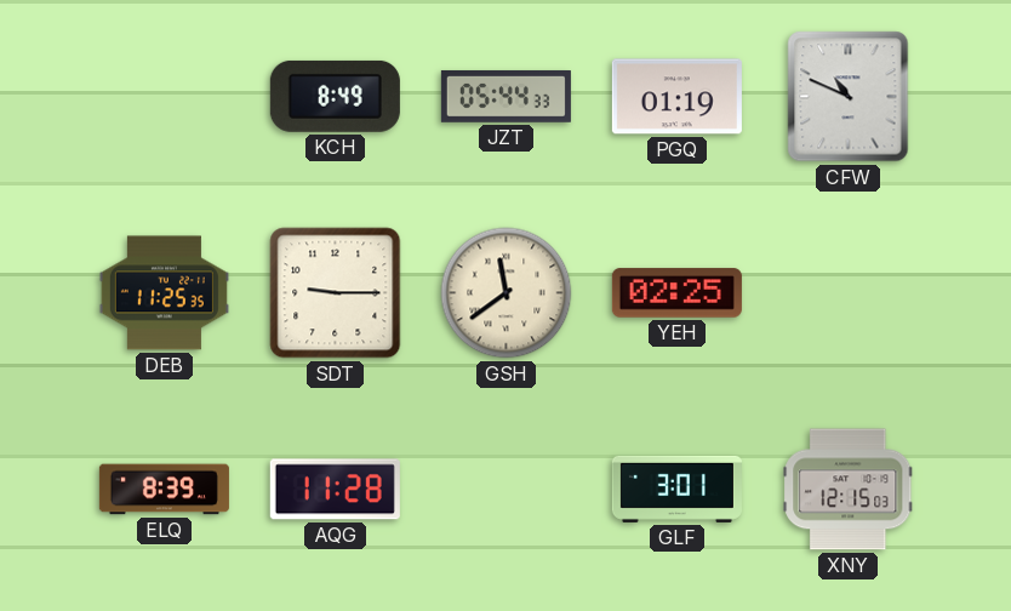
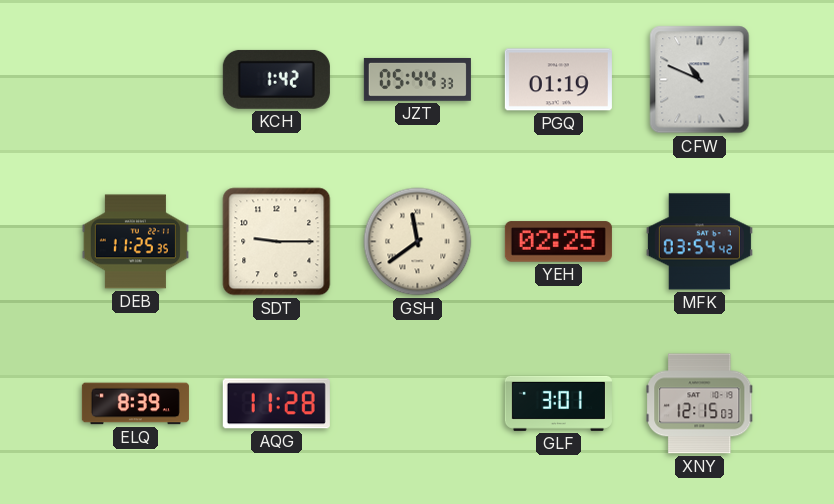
KCH: 8:49 -> 1:42 (276, 79)
MFK: none -> 03:54 (699, 242)
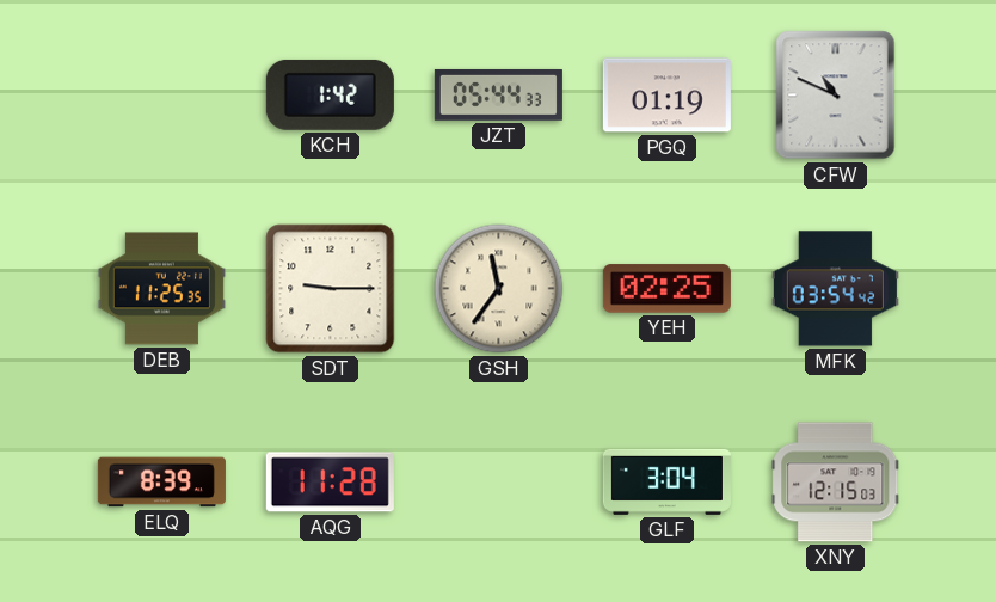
GSH: 11:39 -> 11:36 (499, 289)
GLF: 3:01 -> 3:04 (666, 481)
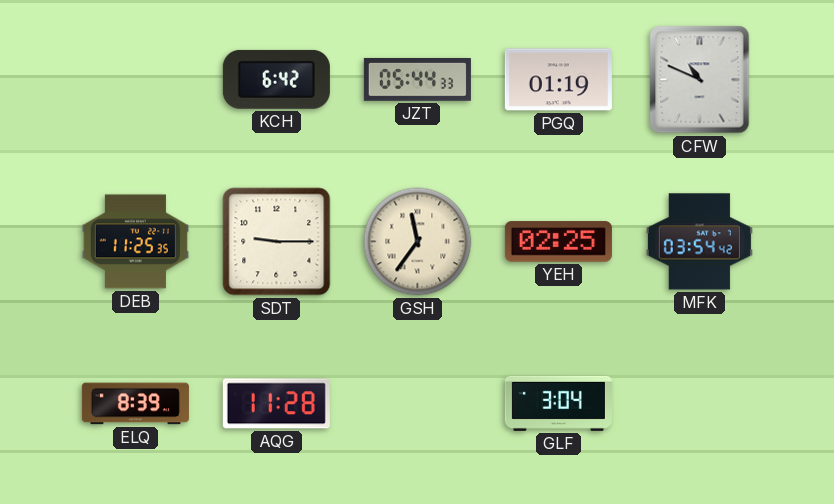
KCH: 1:42 -> 6:42 (276, 79)
XNY: 12:15 -> none (836, 483)
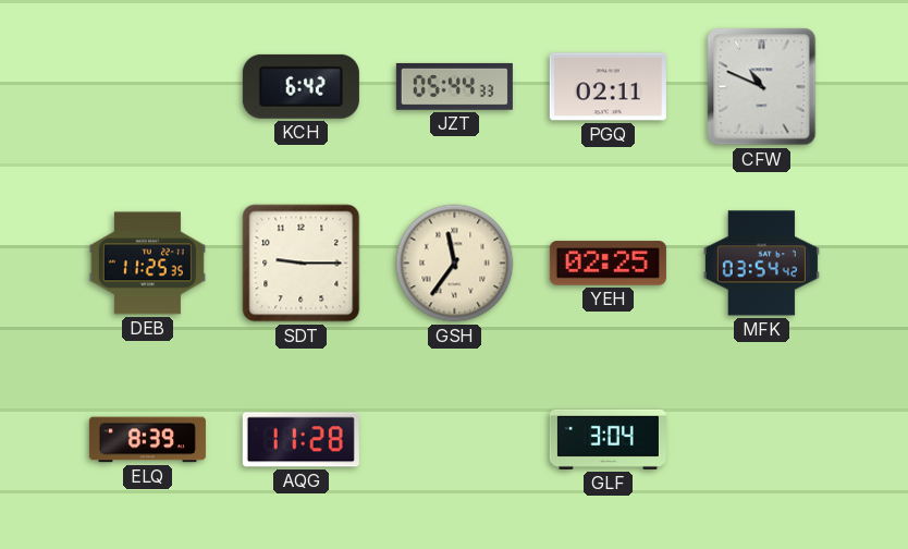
PGQ: 01:19 -> 02:11 (608, 87)
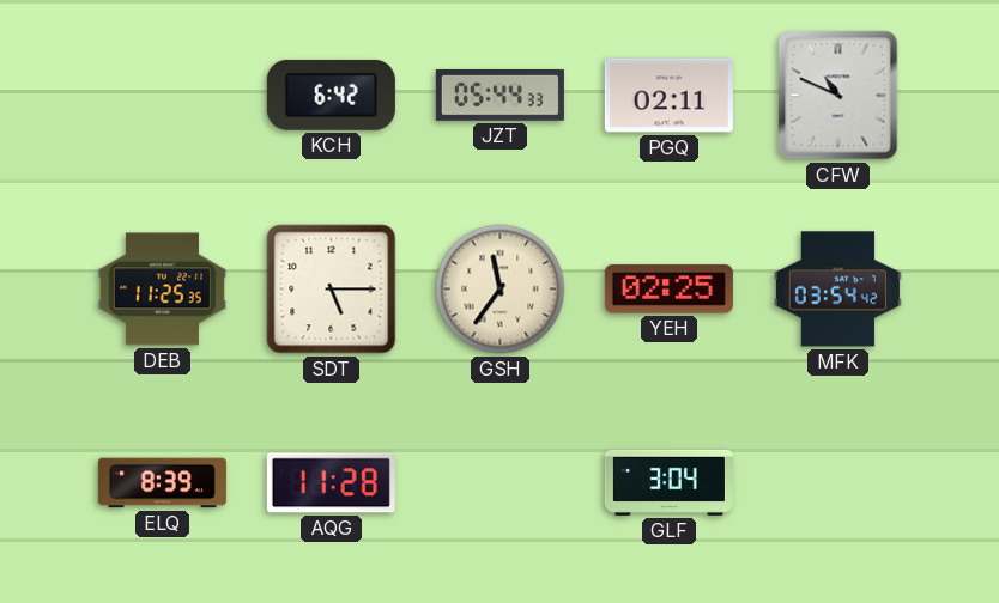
SDT: 9:15 -> 5:15 (332, 290)
